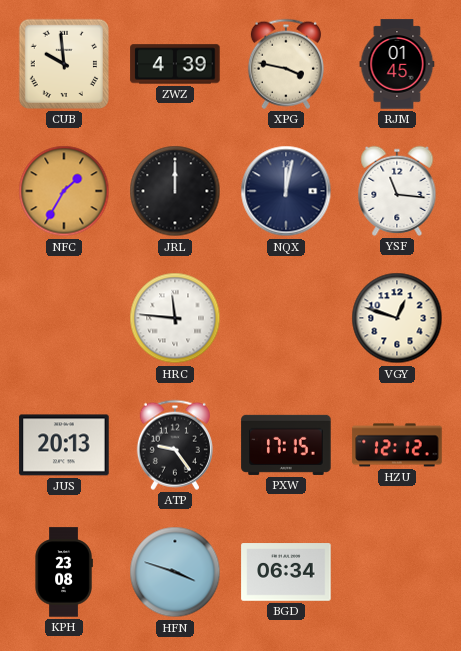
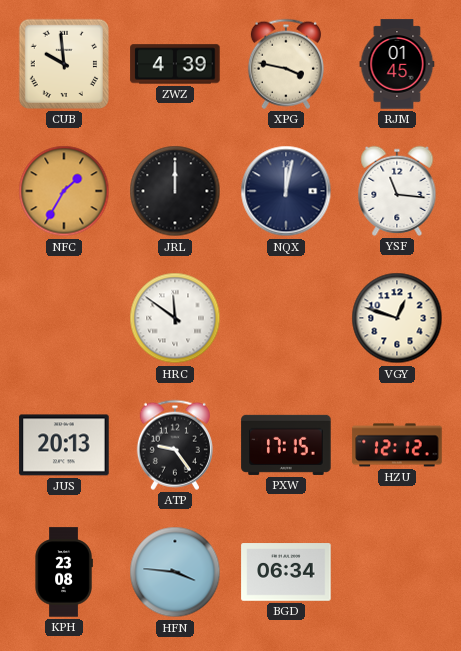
HRC: 11:46 -> 11:51 (175, 318)
HFN: 3:48 -> 3:46 (175, 572)
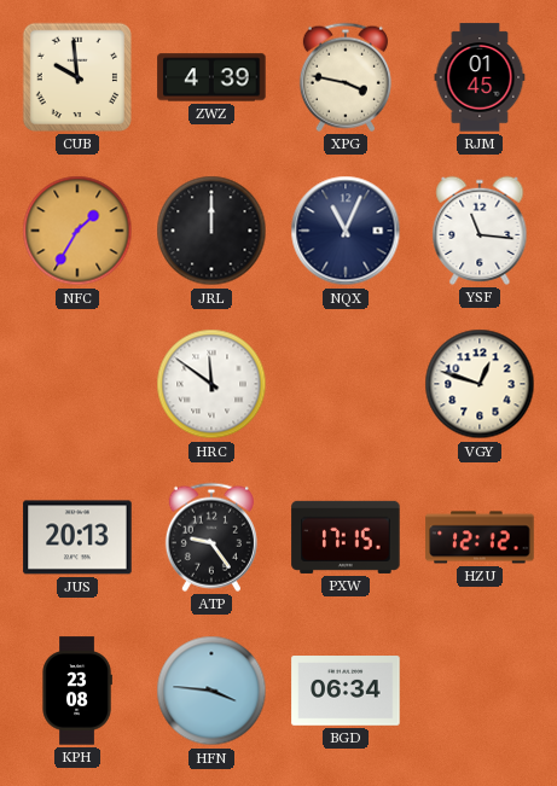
NQX: 12:02 -> 11:04 (346, 231)
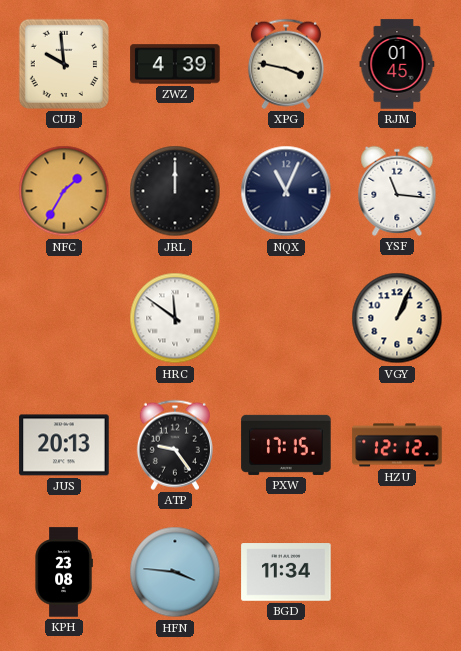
VGY: 12:48 -> 1:04 (397, 318)
BGD: 06:34 -> 11:34 (286, 572)
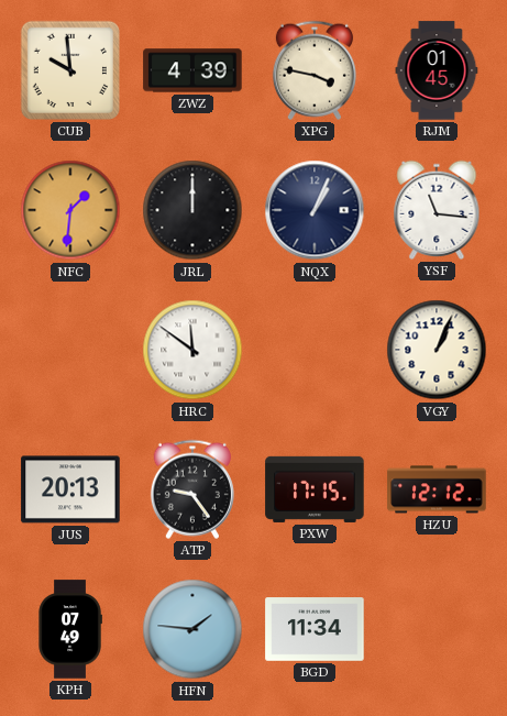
NFC: 1:35 -> 1:31 (70, 210)
NQX: 11:04 -> 1:04 (315, 210)
KPH: 23:08 -> 07:49 (70, 629)
HFN: 3:46 -> 1:46 (192, 629)
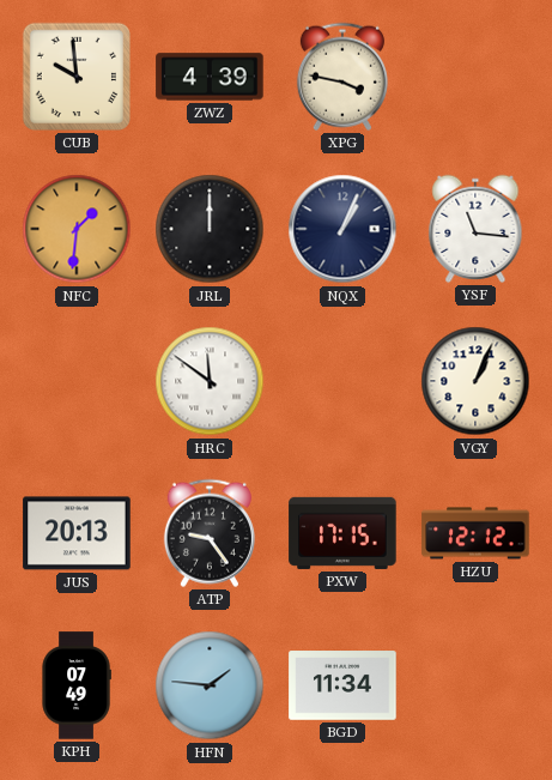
RJM: 01:45 -> none (437, 70)
